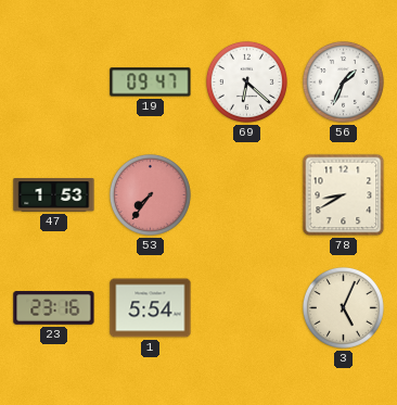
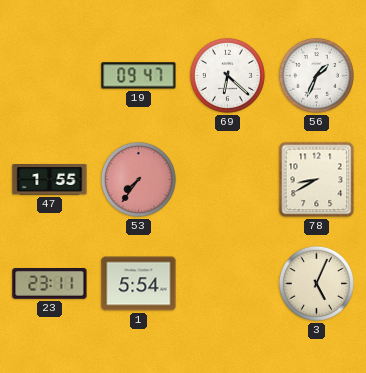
47: 1:53 -> 1:55 (50, 180)
23: 23:16 -> 23:11 (50, 284)
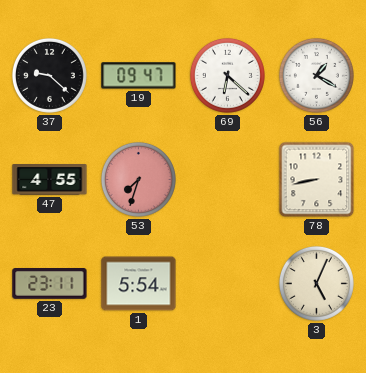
37: none -> 9:22 (49, 75)
56: 1:34 -> 1:20 (316, 75)
47: 1:55 -> 4:55 (50, 180)
53: 7:36 -> 7:33 (138, 179)
78: 8:40 -> 8:43 (317, 180)
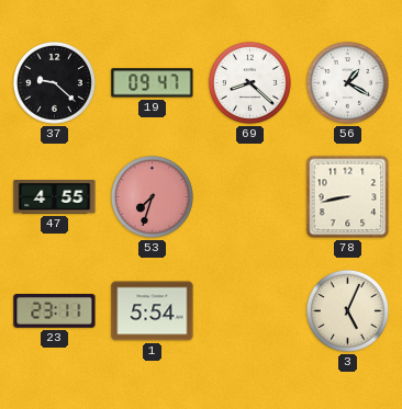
69: 6:22 -> 8:22 (249, 82)
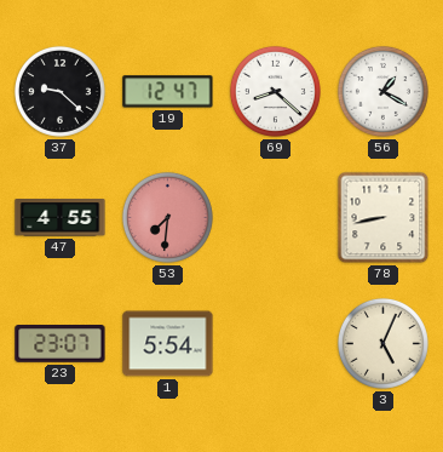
19: 09:47 -> 12:47 (168, 92)
53: 7:33 -> 7:31 (167, 217)
23: 23:11 -> 23:07 (61, 344)
